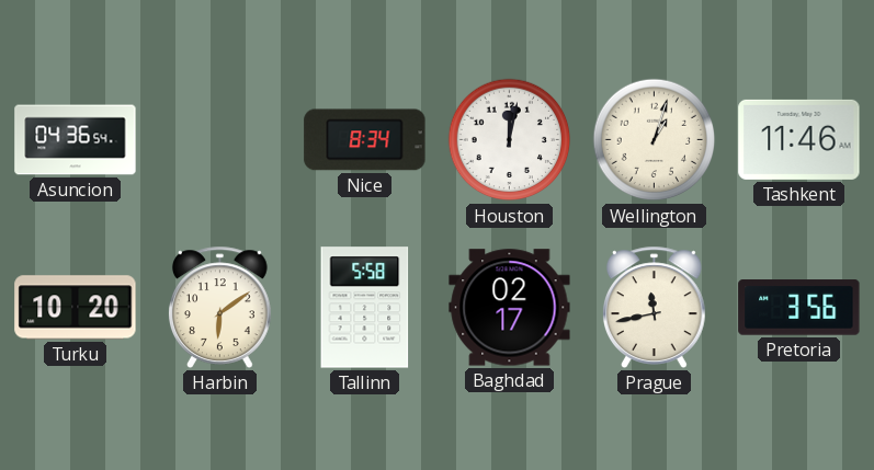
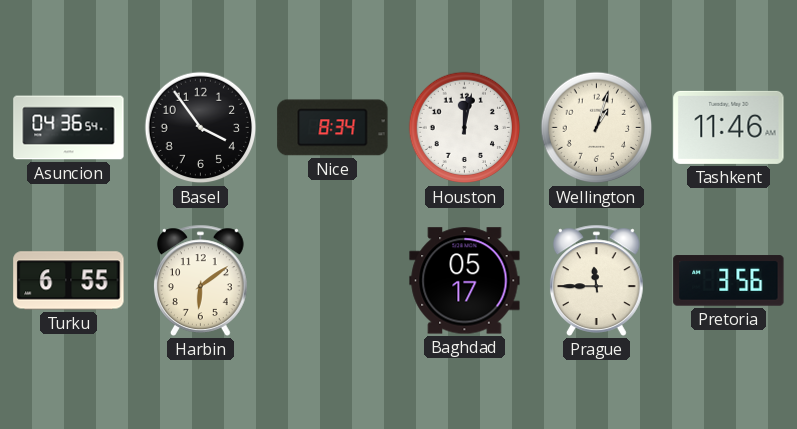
Basel: none -> 3:54 (201, 128)
Turku: 10:20 -> 6:55 (69, 281)
Tallinn: 5:58 -> none (365, 308)
Baghdad: 02:17 -> 05:17 (465, 281)
Prague: 11:43 -> 11:45 (596, 280)
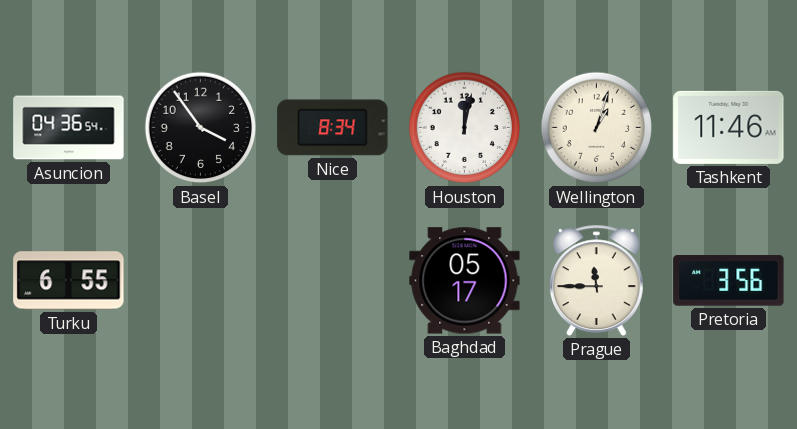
Harbin: 6:09 -> none (200, 280)
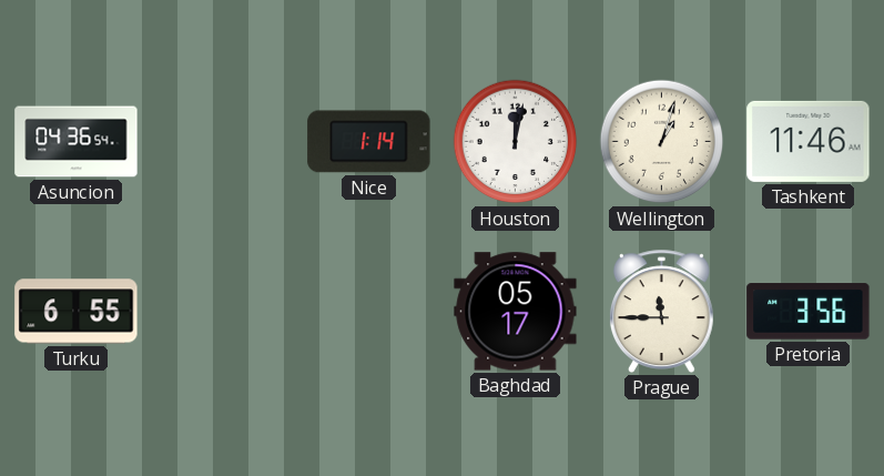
Basel: 3:54 -> none (201, 128)
Nice: 8:34 -> 1:14 (369, 142)
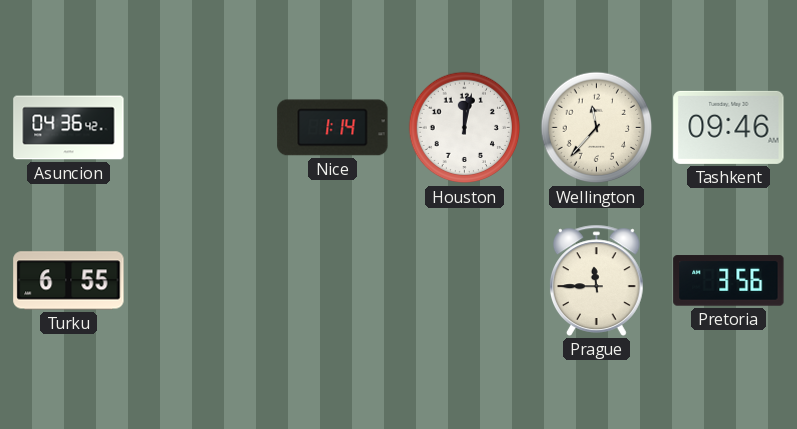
Asuncion: 04:36:54 -> 04:36:42 (69, 128)
Wellington: 1:03 -> 11:37 (597, 128)
Tashkent: 11:46 -> 09:46 (729, 127)
Baghdad: 05:17 -> none (516, 312)
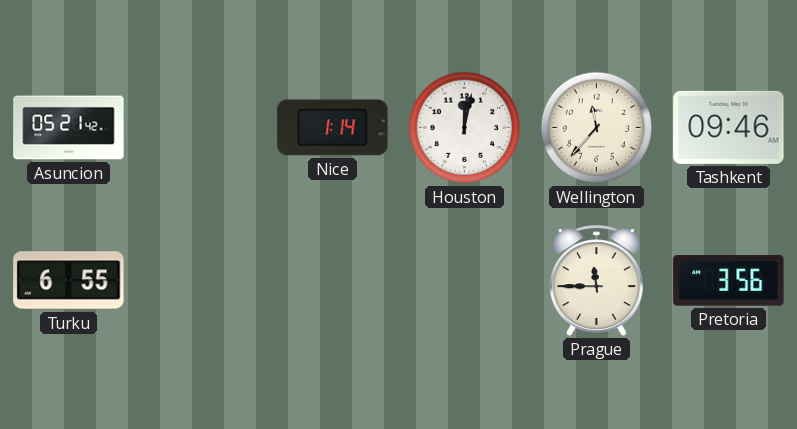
Asuncion: 04:36 -> 05:21 (69, 128)
